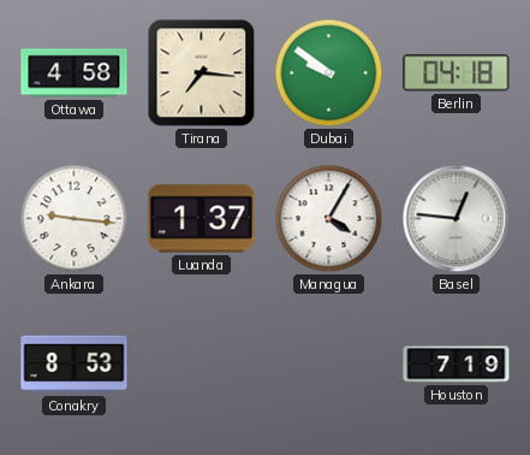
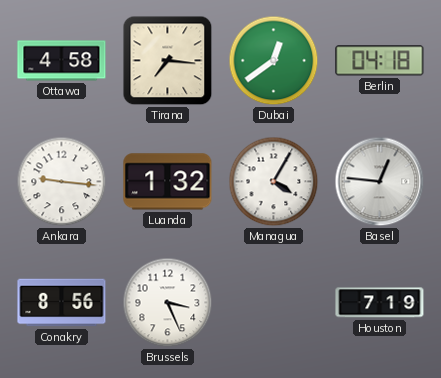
Dubai: 9:51 -> 12:39 (274, 61)
Luanda: 1:37 -> 1:32 (168, 182)
Conakry: 8:53 -> 8:56 (62, 303)
Brussels: none -> 3:26 (168, 303)
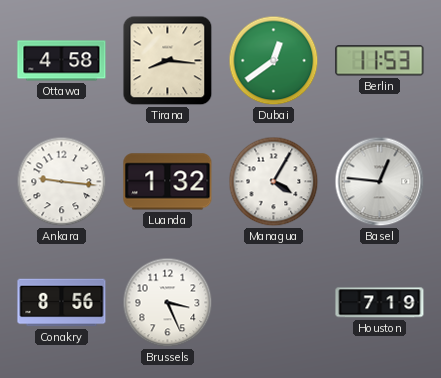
Tirana: 7:16 -> 8:16 (168, 61)
Berlin: 04:18 -> 11:53 (380, 61)
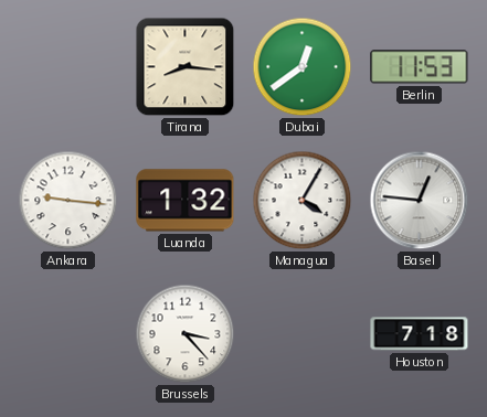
Ottawa: 4:58 -> none (62, 61)
Conakry: 8:56 -> none (62, 303)
Brussels: 3:26 -> 3:23 (186, 334)
Houston: 7:19 -> 7:18 (420, 334)
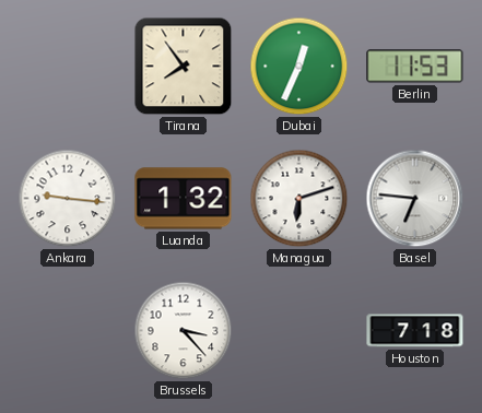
Tirana: 8:16 -> 7:54 (184, 67)
Dubai: 12:39 -> 12:34 (299, 67)
Managua: 4:05 -> 6:12 (299, 199)
Basel: 12:46 -> 6:46 (415, 199)
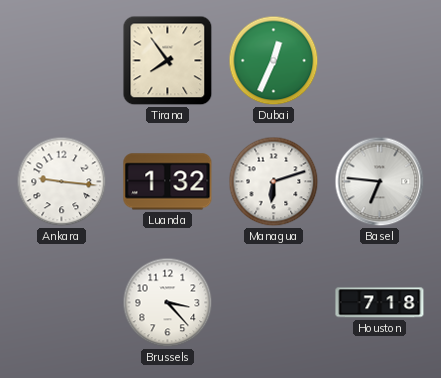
Berlin: 11:53 -> none (415, 67)
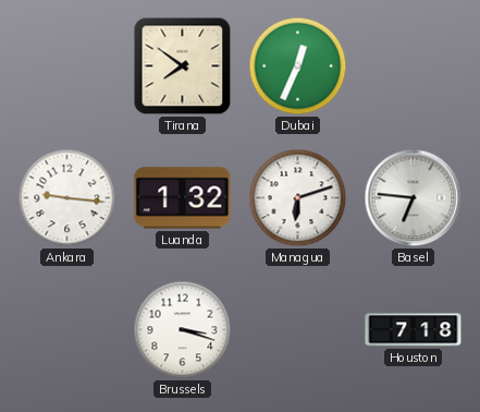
Tirana: 7:54 -> 7:51 (183, 66)
Brussels: 3:23 -> 3:18 (183, 330)
